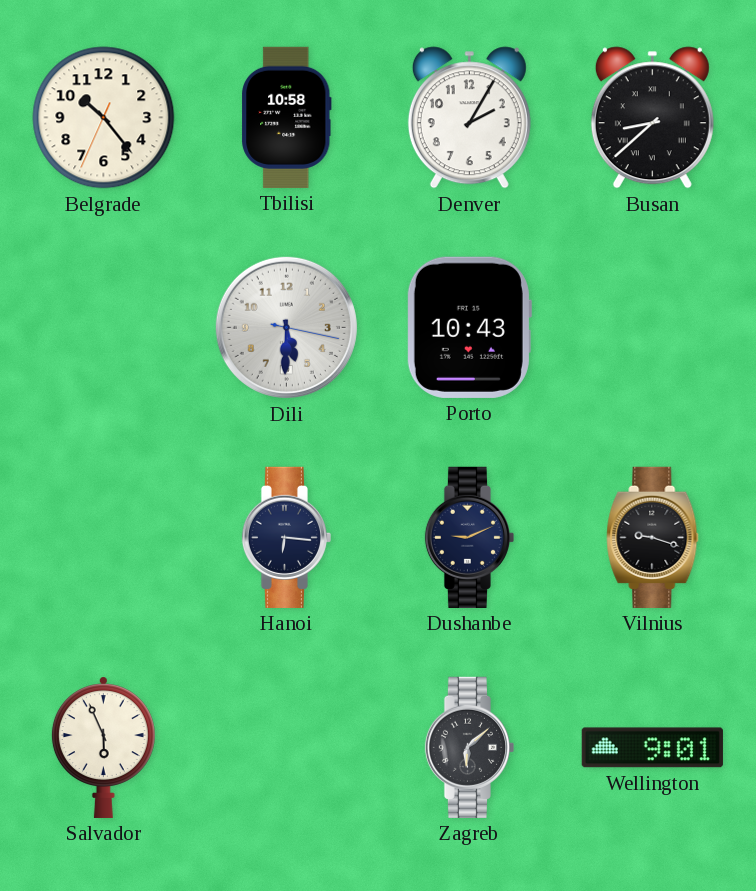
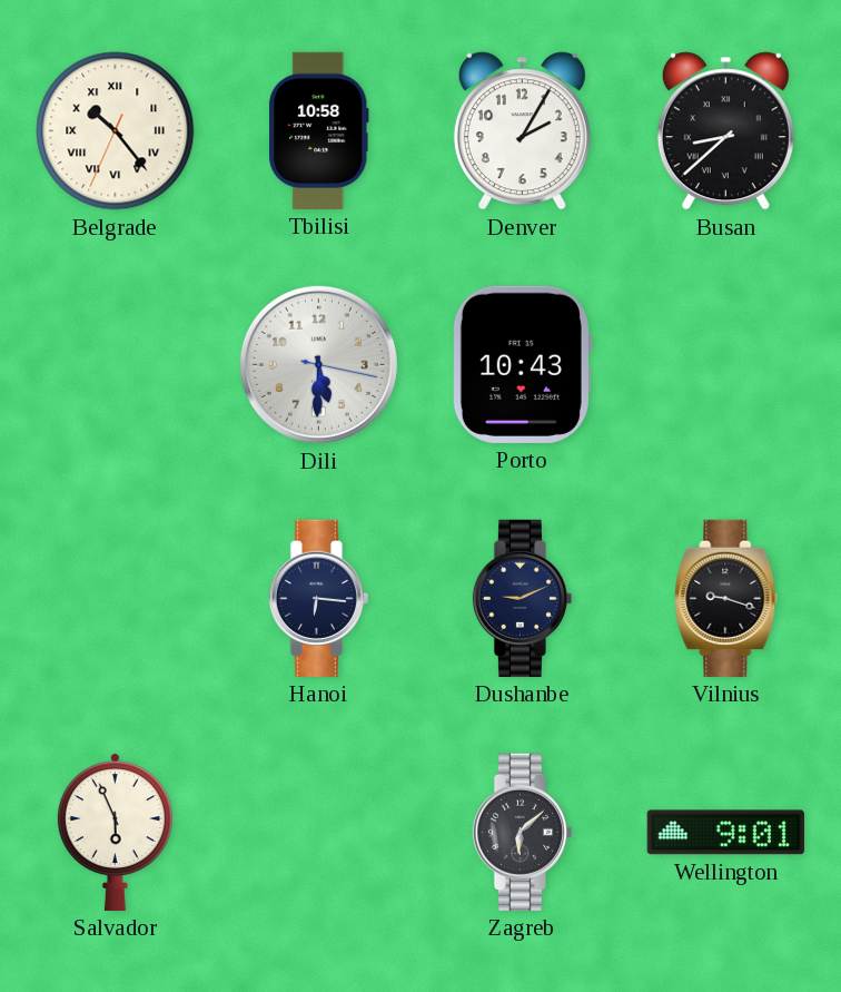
Belgrade numerals: Arabic -> Roman (116, 131)
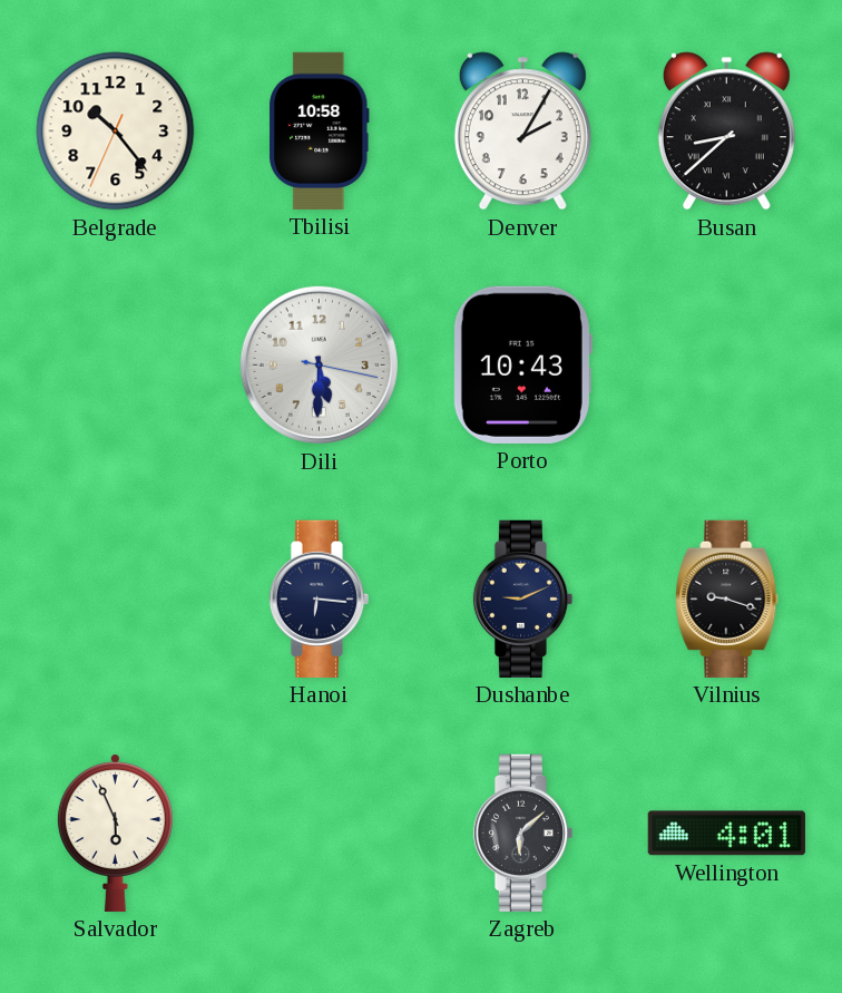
Belgrade numerals: Roman -> Arabic (116, 132)
Wellington: 9:01 -> 4:01 (726, 834)
